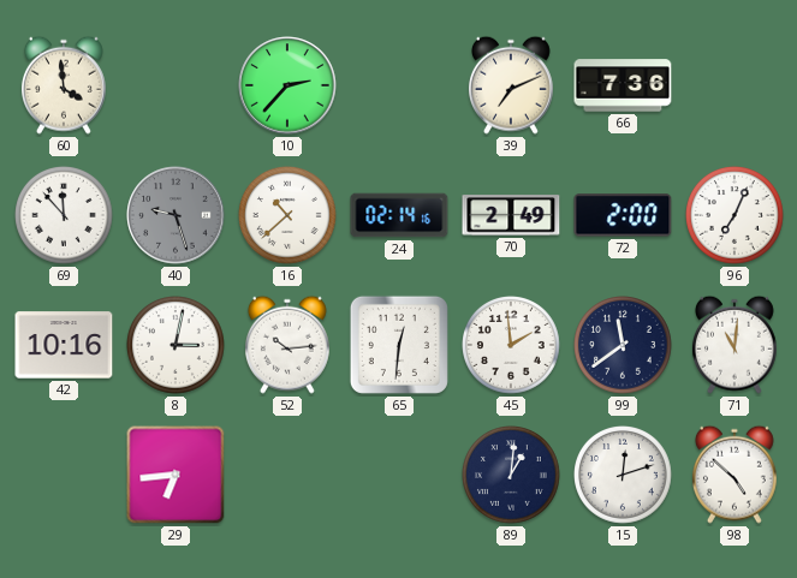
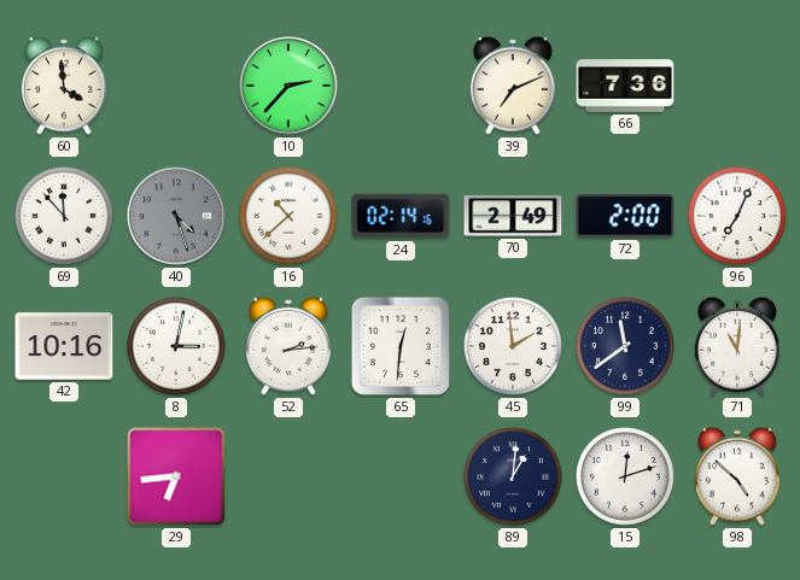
40: 9:27 -> 4:27 (176, 216)
52: 10:14 -> 2:14 (288, 346)
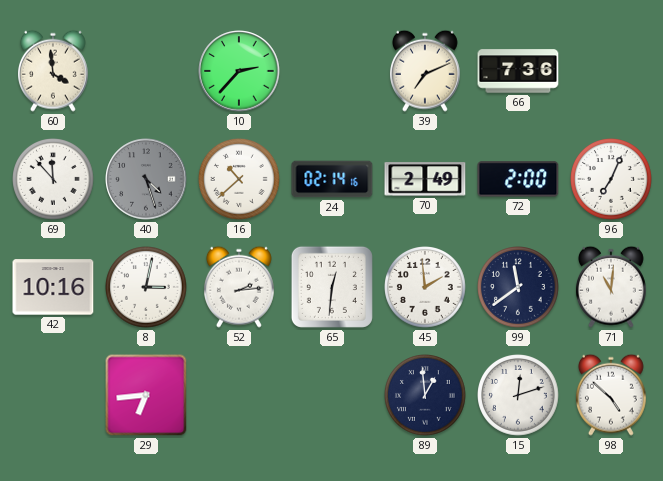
89: 1:01 -> 12:59 (426, 396)
